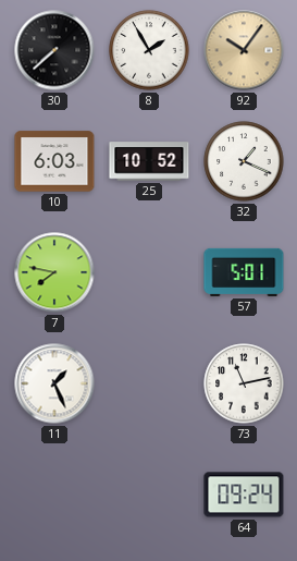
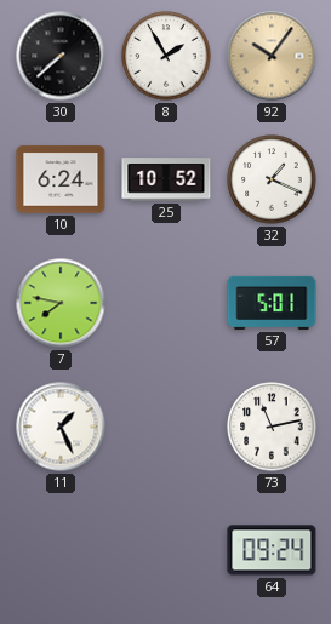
10: 6:03 -> 6:24 (61, 179)
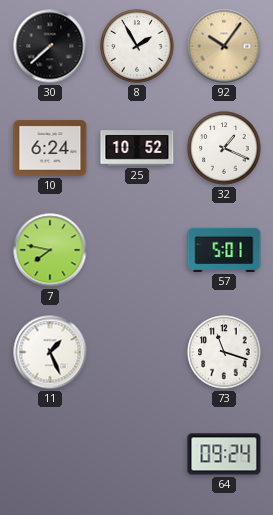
73: 11:13 -> 11:18 (224, 352)
